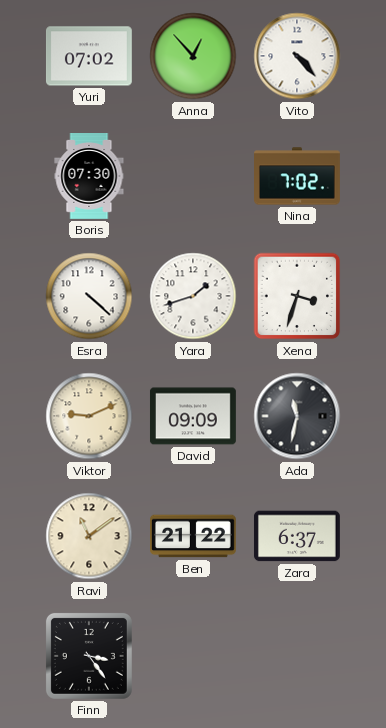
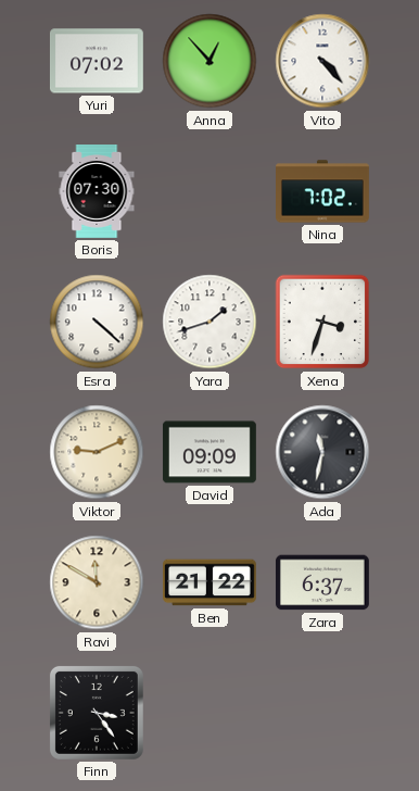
Ravi: 11:09 -> 11:50 (97, 582)
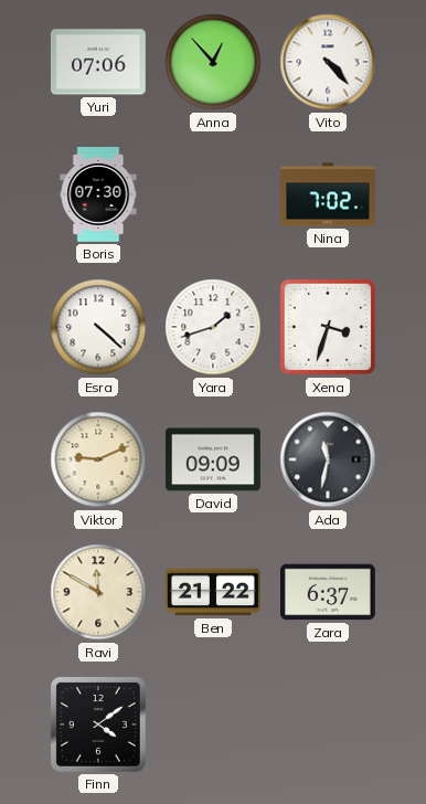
Yuri: 07:02 -> 07:06 (98, 62)
Finn: 3:24 -> 4:09 (98, 724)
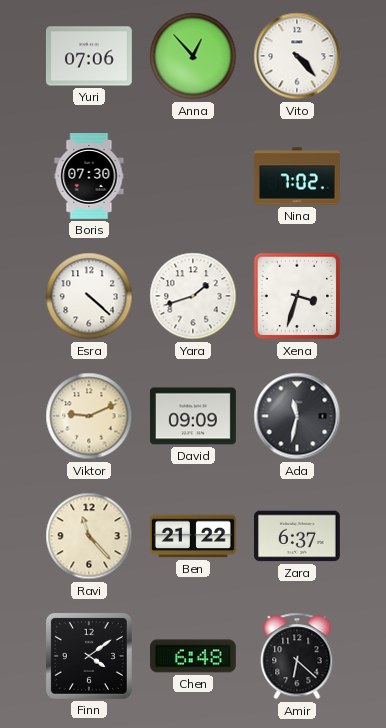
Ravi: 11:50 -> 11:23 (89, 536)
Chen: none -> 6:48 (193, 656)
Amir: none -> 6:22 (297, 656)
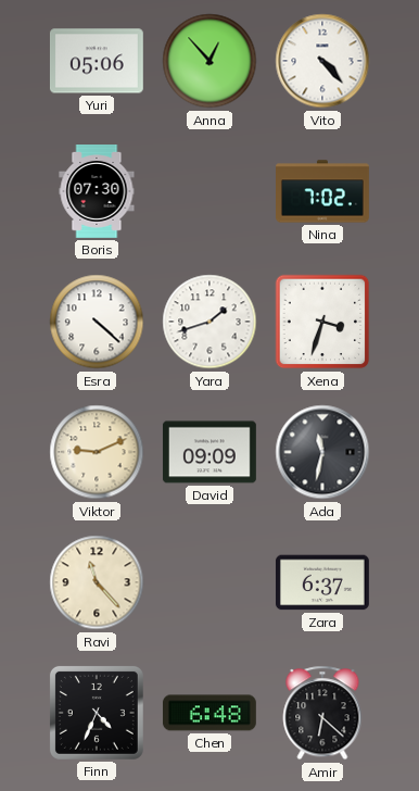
Yuri: 07:06 -> 05:06 (97, 61)
Ben: 21:22 -> none (194, 536)
Finn: 4:09 -> 4:34 (97, 713)
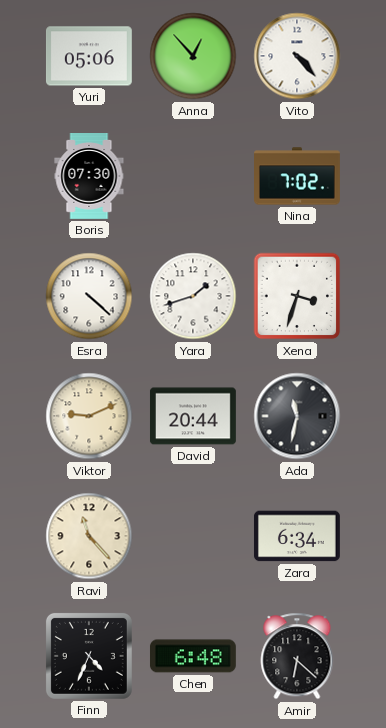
David: 09:09 -> 20:44 (193, 416)
Zara: 6:37 -> 6:34 (297, 536)
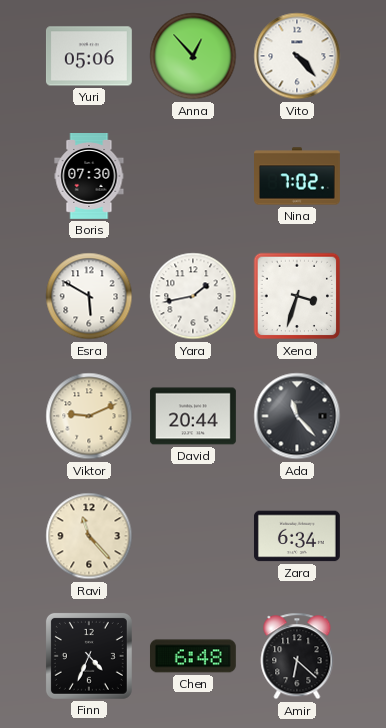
Esra: 4:22 -> 5:50 (89, 296)
Yara: 1:42 -> 1:43 (193, 296)
Ada: 11:32 -> 11:23 (297, 416)
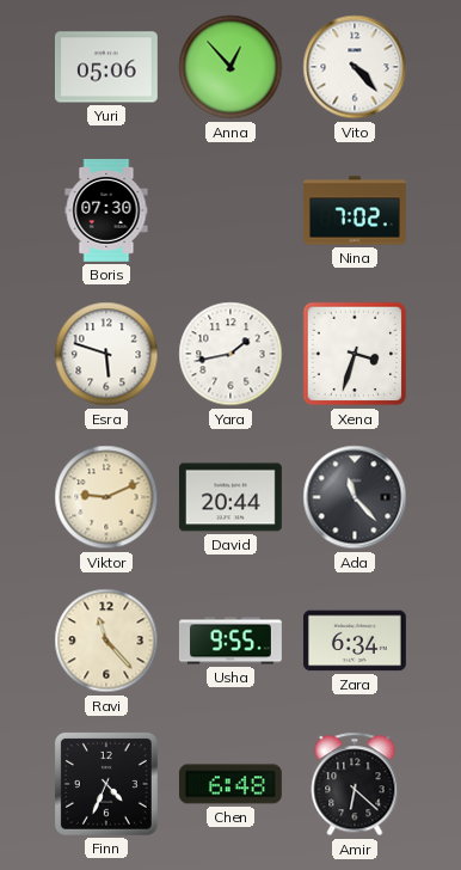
Esra: 5:50 -> 5:48 (106, 354)
Usha: none -> 9:55 (230, 641)
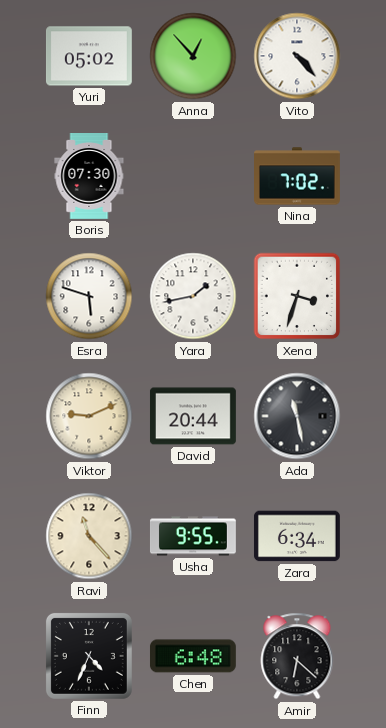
Yuri: 05:06 -> 05:02 (89, 56)
Ada: 11:23 -> 11:28 (297, 416)
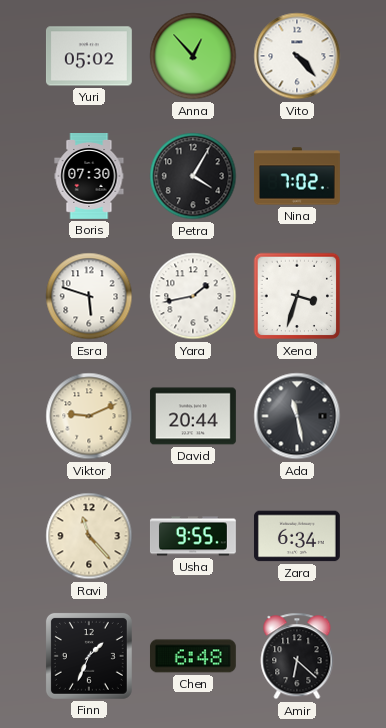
Petra: none -> 4:05 (193, 176)
Finn: 4:34 -> 1:34 (89, 656)
